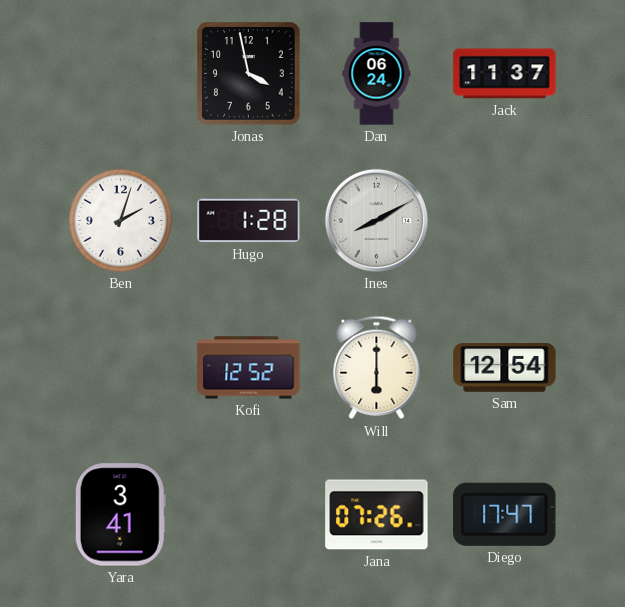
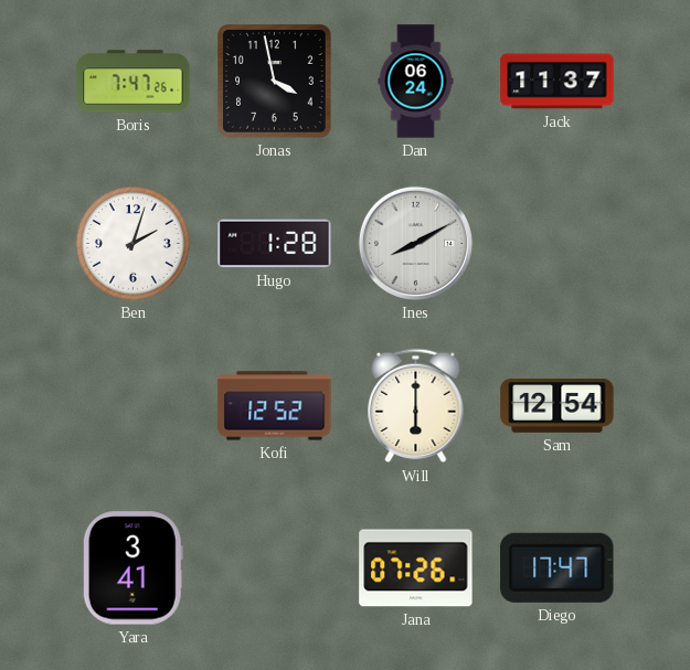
Boris: none -> 7:47 (134, 82)
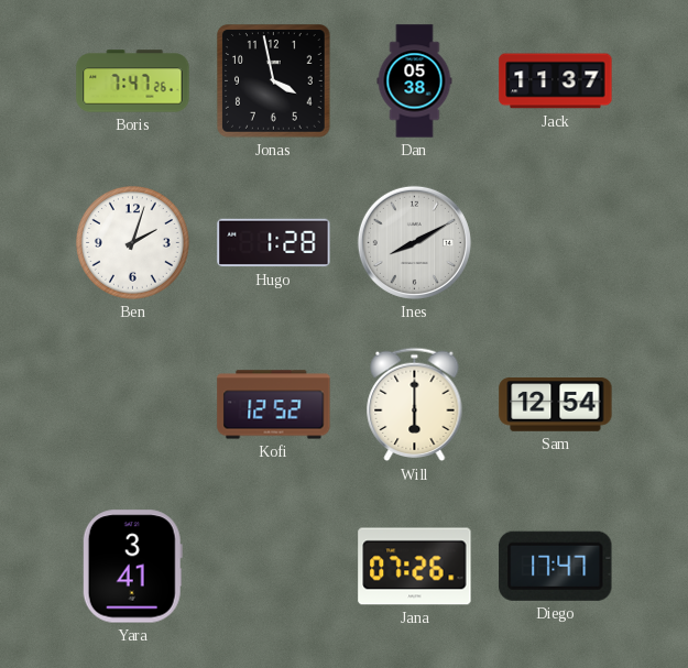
Dan: 06:24 -> 05:38 (415, 81)
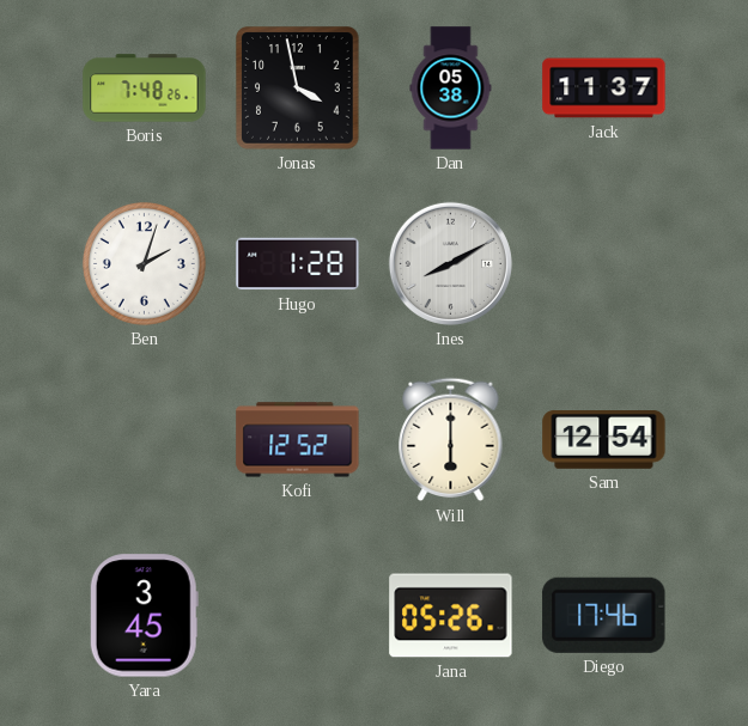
Boris: 7:47 -> 7:48 (145, 89)
Yara: 3:41 -> 3:45 (144, 616)
Jana: 07:26 -> 05:26 (451, 616)
Diego: 17:47 -> 17:46 (604, 615)
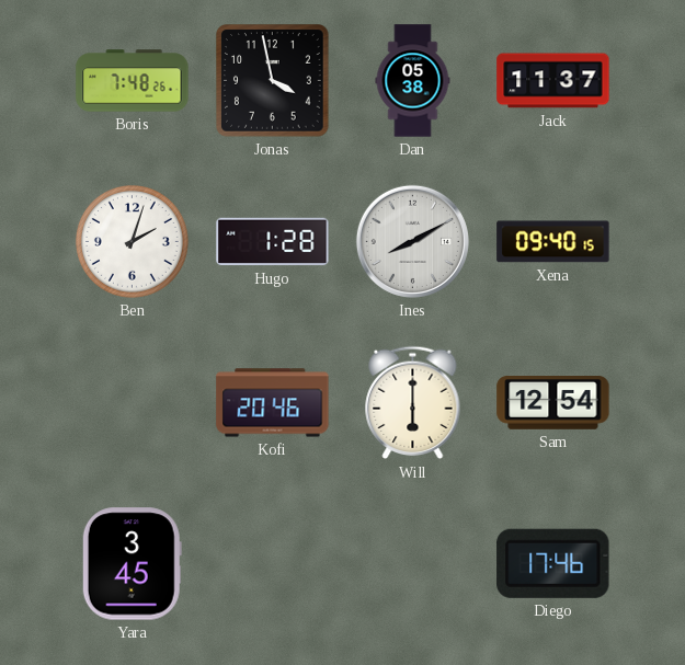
Xena: none -> 09:40 (553, 242)
Kofi: 12:52 -> 20:46 (273, 403)
Jana: 05:26 -> none (451, 616)
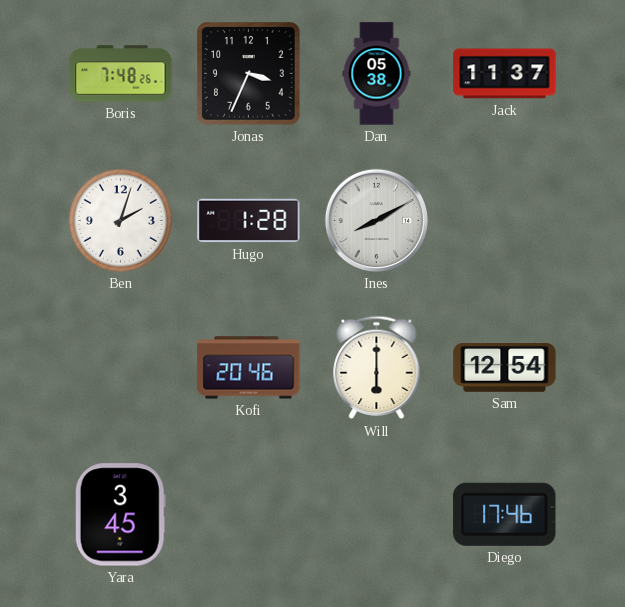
Jonas: 3:58 -> 3:34 (249, 74)
Xena: 09:40 -> none (553, 242)
